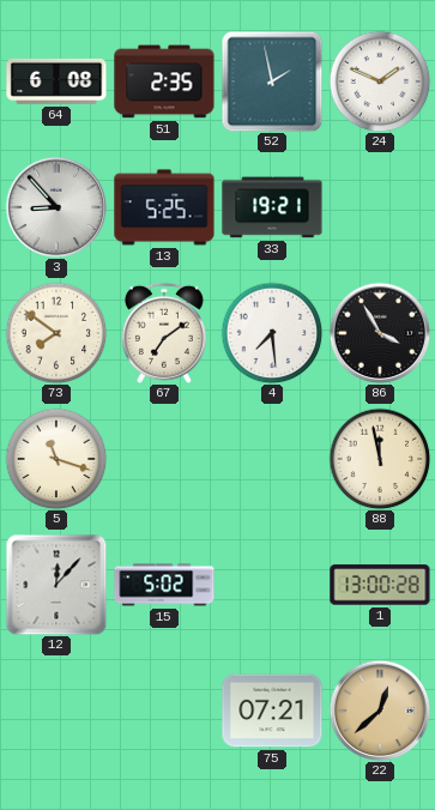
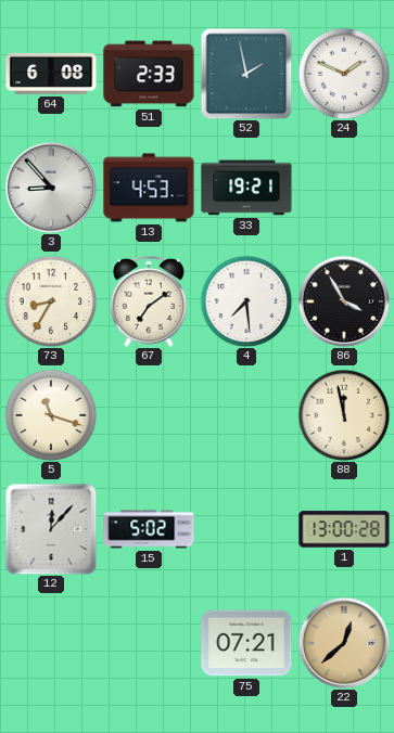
51: 2:35 -> 2:33 (149, 74)
13: 5:25 -> 4:53 (149, 188)
73: 7:51 -> 8:35 (51, 301)
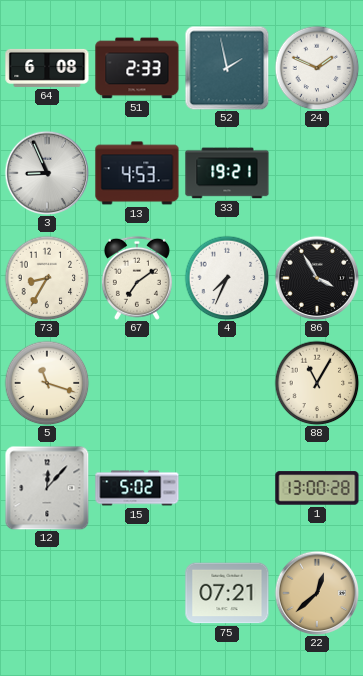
3: 8:53 -> 8:56 (47, 173)
4: 7:29 -> 7:34 (227, 278)
88: 11:58 -> 11:05 (317, 383)
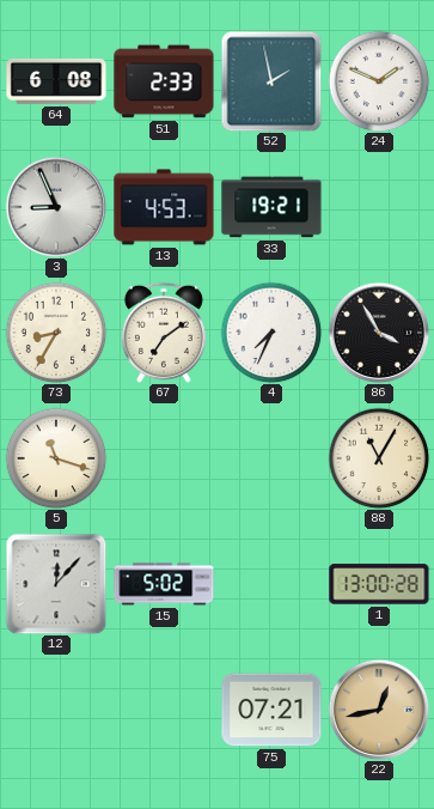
22: 12:38 -> 12:43 (379, 710)
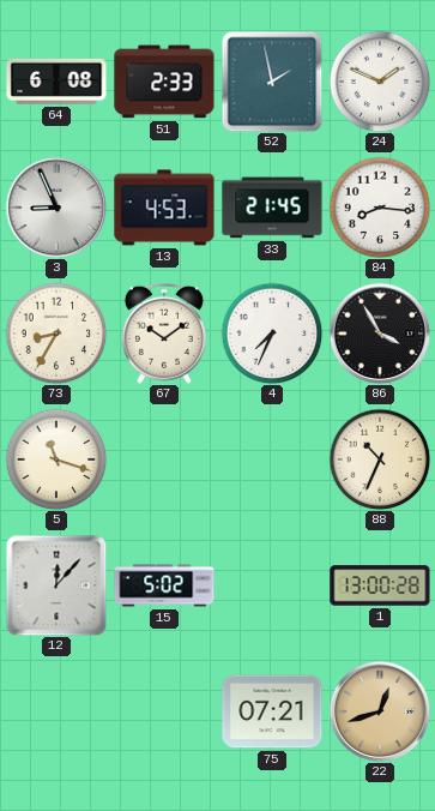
33: 19:21 -> 21:45 (272, 208)
84: none -> 8:16 (380, 208)
67: 7:09 -> 10:09 (164, 334)
88: 11:05 -> 10:34 (380, 459)
22: 12:43 -> 12:42 (380, 711)
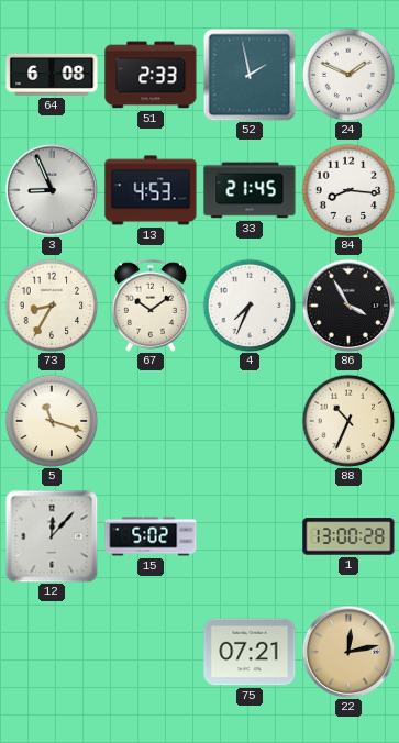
22: 12:42 -> 12:13 (348, 652)
